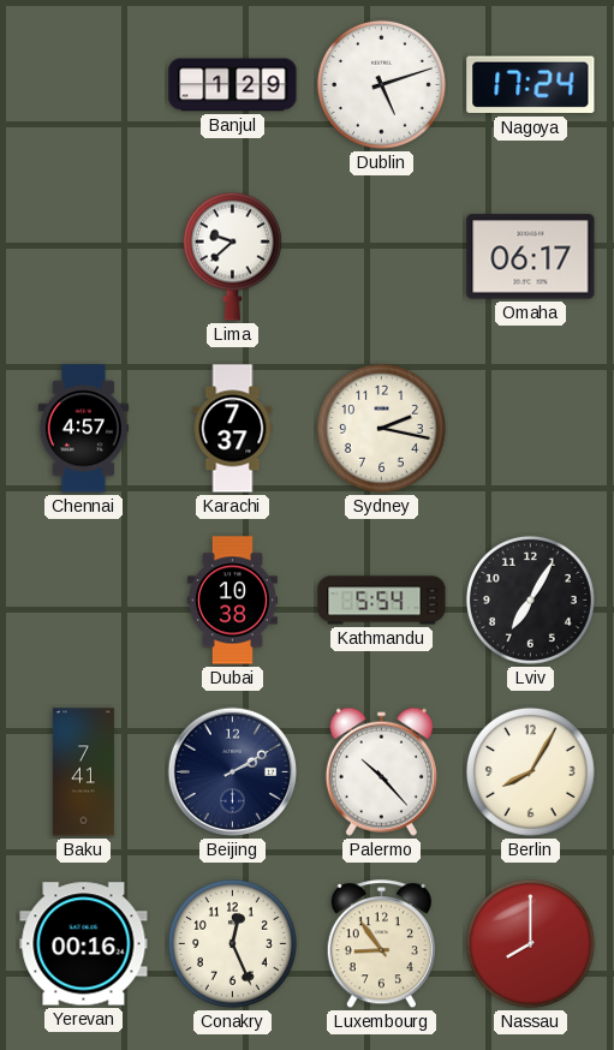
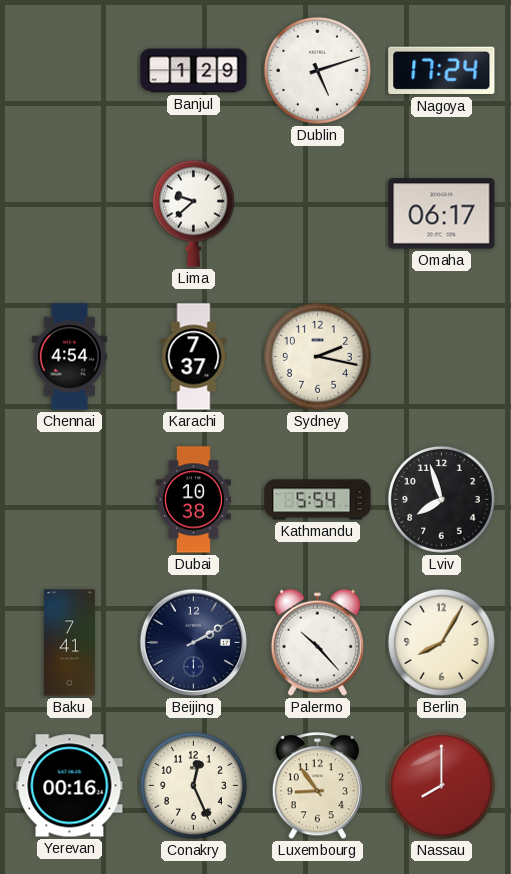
Chennai: 4:57 -> 4:54 (69, 357)
Lviv: 7:05 -> 7:57 (441, 499)
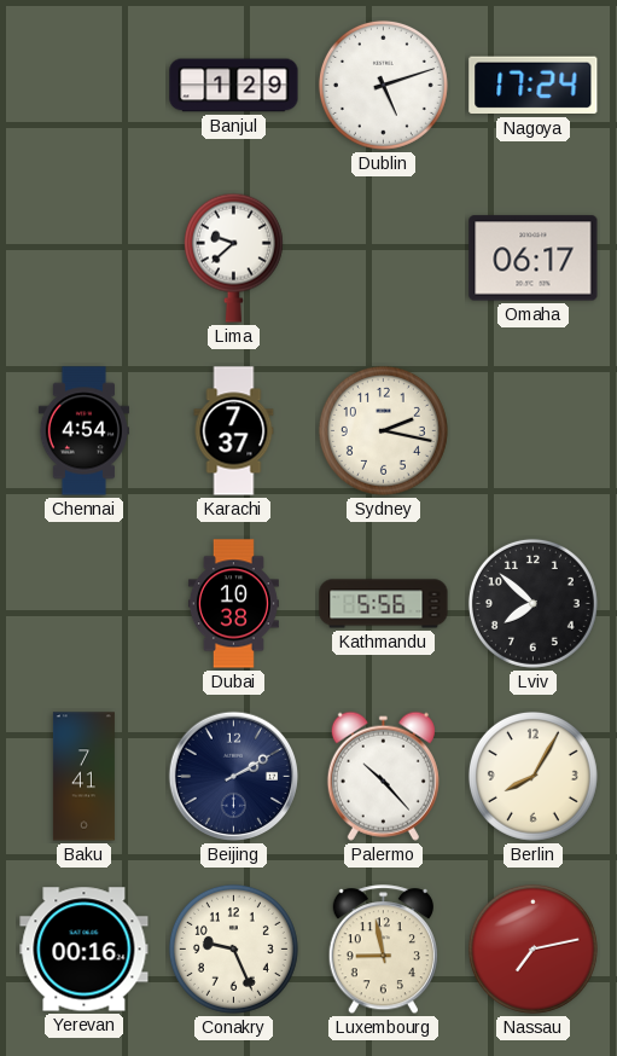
Kathmandu: 5:54 -> 5:56 (384, 604)
Lviv: 7:57 -> 7:52 (532, 603)
Conakry: 12:26 -> 9:26 (233, 948)
Luxembourg: 8:54 -> 8:58 (383, 950)
Nassau: 8:00 -> 7:13 (532, 948)
